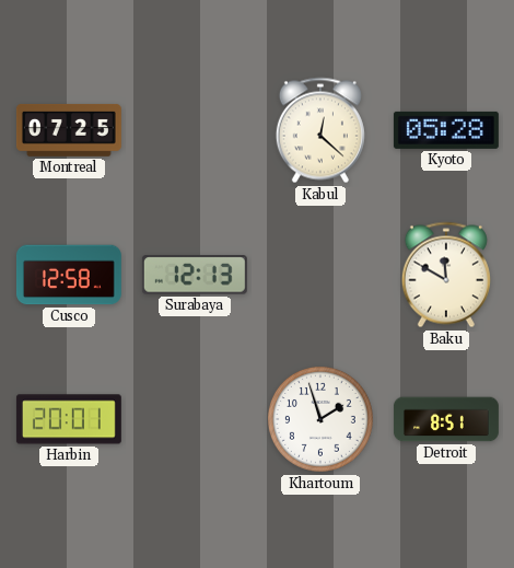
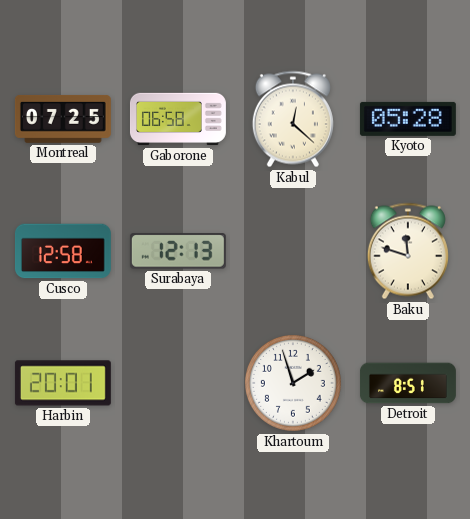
Gaborone: none -> 06:58 (178, 119)
Baku: 11:50 -> 11:48 (408, 251)
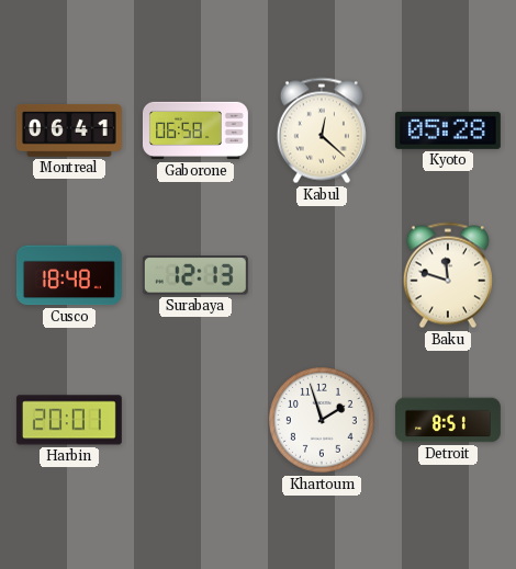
Montreal: 07:25 -> 06:41 (69, 130)
Cusco: 12:58 -> 18:48 (69, 275)
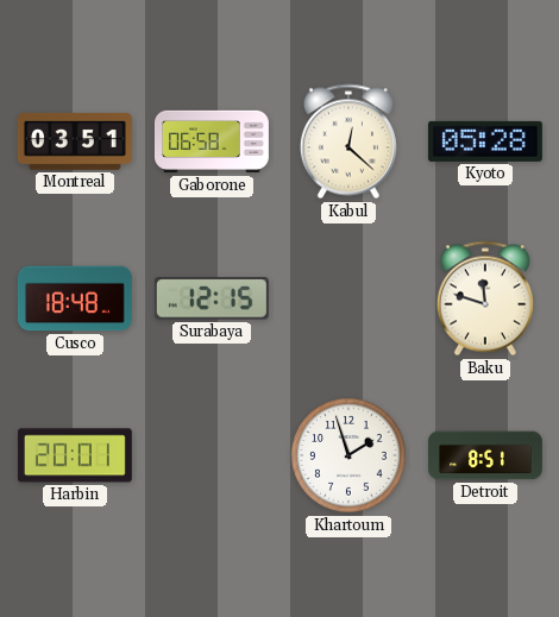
Montreal: 06:41 -> 03:51 (75, 141)
Surabaya: 12:13 -> 12:15 (212, 298)
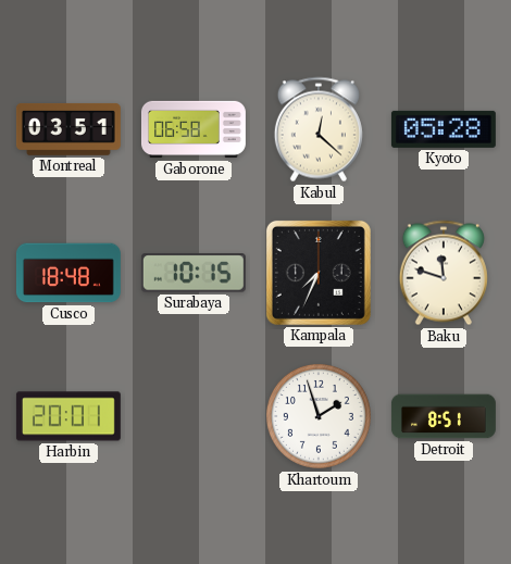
Surabaya: 12:15 -> 10:15 (194, 273)
Kampala: none -> 7:34 (319, 273)
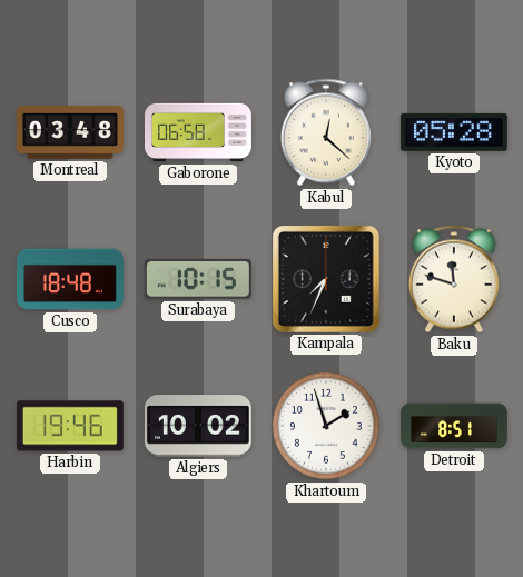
Montreal: 03:51 -> 03:48 (70, 132)
Harbin: 20:01 -> 19:46 (70, 426)
Algiers: none -> 10:02 (198, 426)
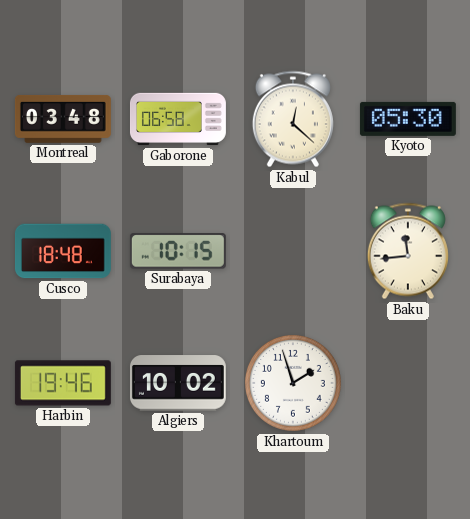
Kyoto: 05:28 -> 05:30 (408, 119)
Kampala: 7:34 -> none (326, 279)
Baku: 11:48 -> 11:44 (408, 251)
Detroit: 8:51 -> none (454, 426)
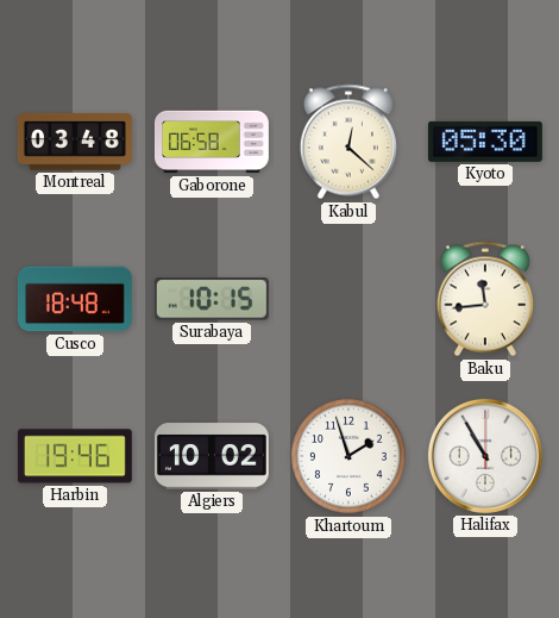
Halifax: none -> 10:55 (485, 456)
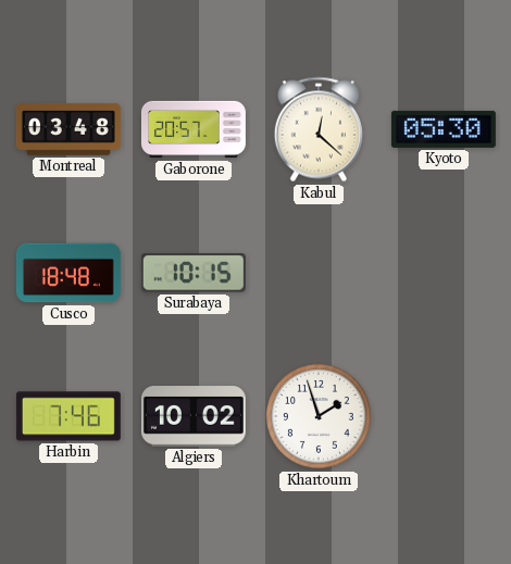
Gaborone: 06:58 -> 20:57 (194, 129)
Baku: 11:44 -> none (485, 299)
Harbin: 19:46 -> 7:46 (68, 416)
Halifax: 10:55 -> none (485, 456)
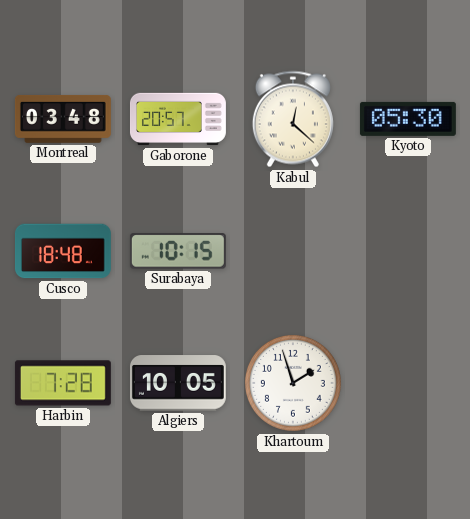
Harbin: 7:46 -> 7:28 (63, 383)
Algiers: 10:02 -> 10:05 (178, 383)
